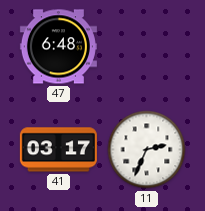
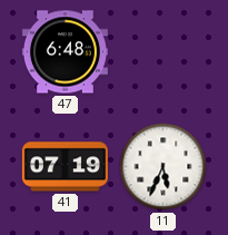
41: 03:17 -> 07:19 (65, 167)
11: 2:34 -> 5:34 (163, 167)
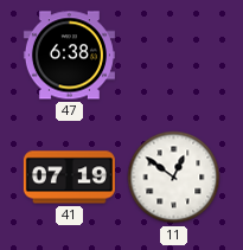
47: 6:48 -> 6:38 (69, 56)
11: 5:34 -> 12:51 (174, 178)
